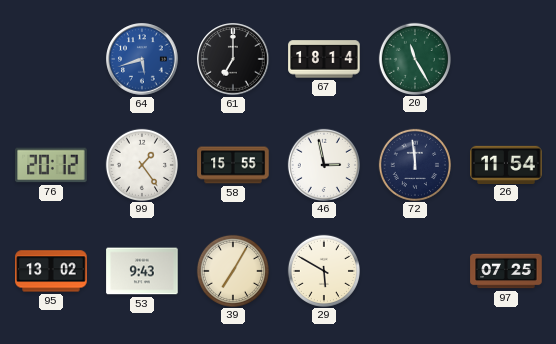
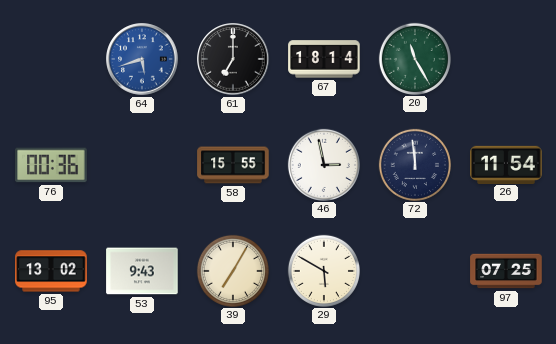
76: 20:12 -> 00:36 (51, 165)
99: 1:24 -> none (141, 164)
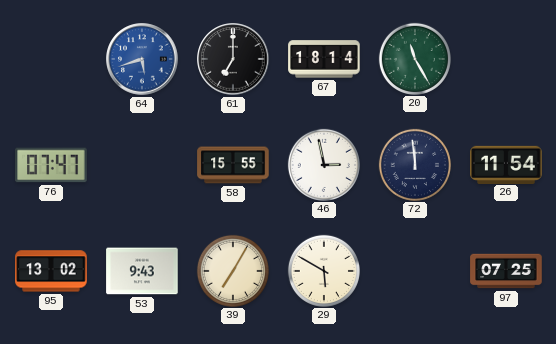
76: 00:36 -> 07:47 (51, 165)
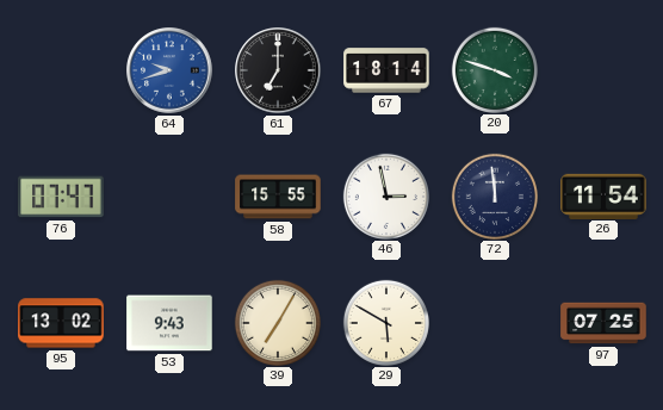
64: 5:42 -> 9:42 (169, 70)
20: 11:25 -> 3:48 (494, 69)
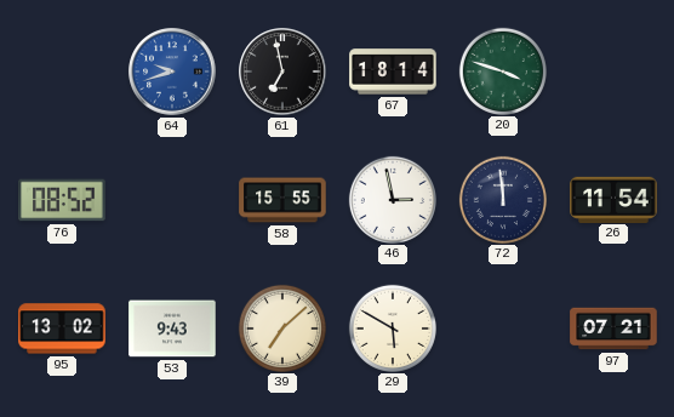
61: 7:00 -> 6:58 (282, 72)
76: 07:47 -> 08:52 (62, 200)
39: 7:05 -> 7:08 (281, 327)
97: 07:25 -> 07:21 (613, 329)
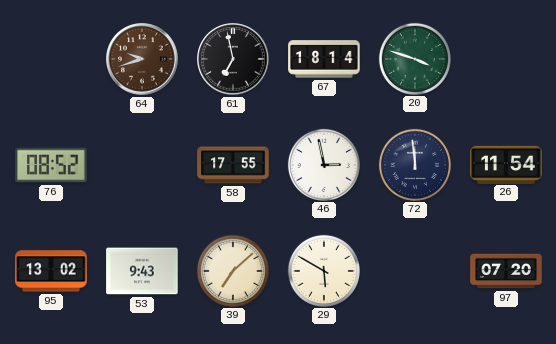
64 dial: blue -> brown (142, 59)
58: 15:55 -> 17:55 (233, 165)
97: 07:21 -> 07:20 (506, 271)
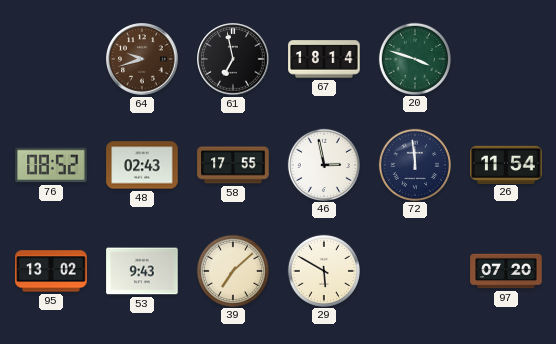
48: none -> 02:43 (142, 165)
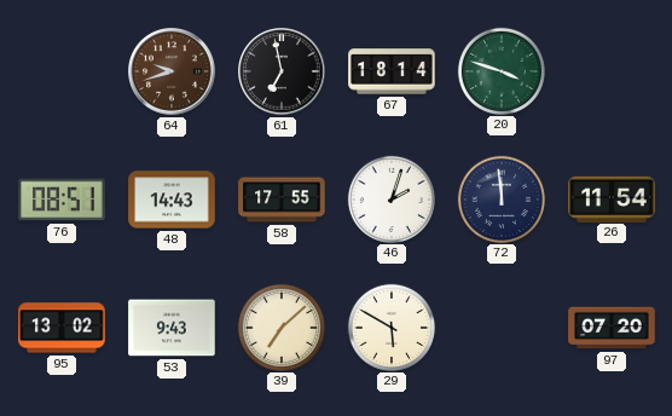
76: 08:52 -> 08:51 (62, 200)
48: 02:43 -> 14:43 (172, 200)
46: 2:58 -> 2:03 (390, 198)
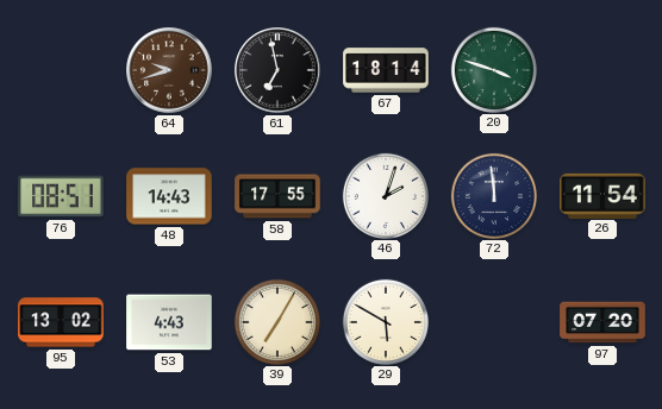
53: 9:43 -> 4:43 (169, 322)
39: 7:08 -> 7:05 (276, 321)
